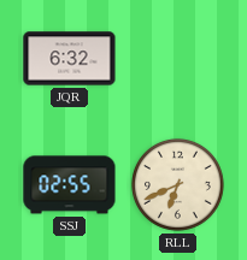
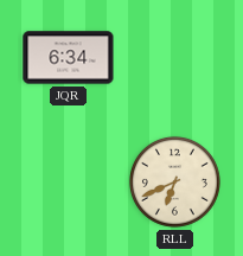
JQR: 6:32 -> 6:34 (69, 58)
SSJ: 02:55 -> none (70, 185)
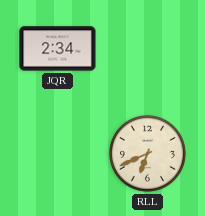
JQR: 6:34 -> 2:34 (58, 49)
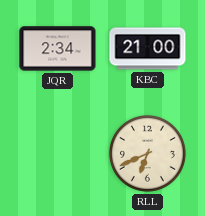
KBC: none -> 21:00 (148, 49)
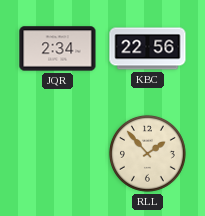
KBC: 21:00 -> 22:56 (148, 49)
RLL: 6:41 -> 1:53 (147, 153)
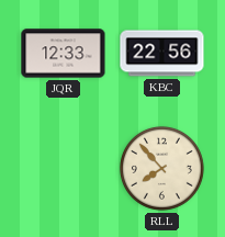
JQR: 2:34 -> 12:33 (64, 54)
RLL: 1:53 -> 7:53 (161, 168)
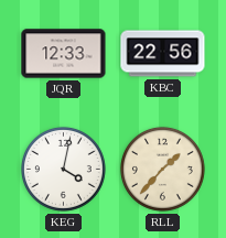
KEG: none -> 4:02 (63, 169)
RLL: 7:53 -> 1:37 (162, 169)
